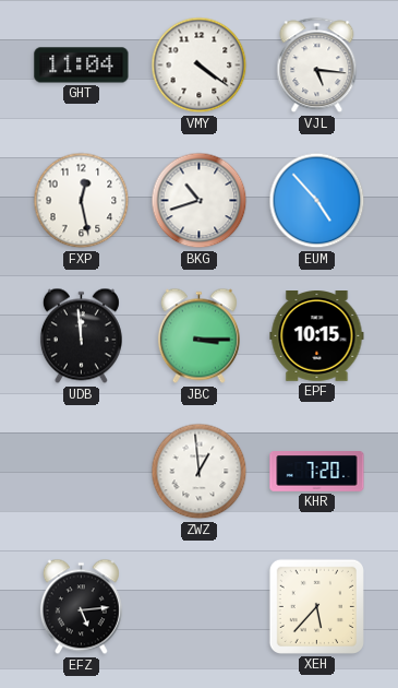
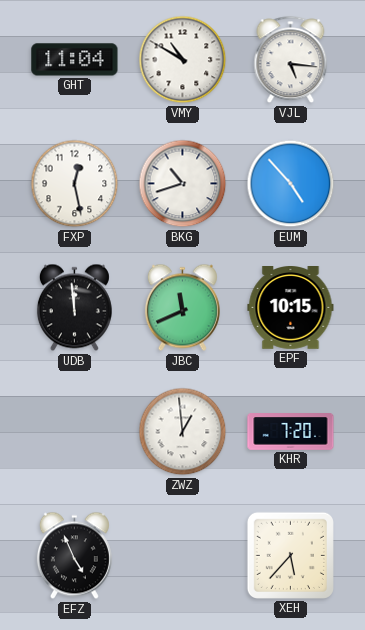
VMY: 4:21 -> 10:50 (183, 60)
JBC: 3:15 -> 11:41 (182, 308)
EFZ: 5:14 -> 4:56 (74, 556)
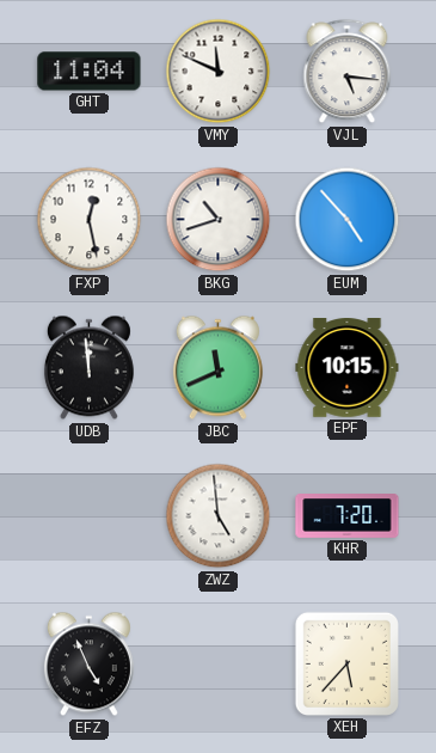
VMY: 10:50 -> 11:49 (219, 72)
ZWZ: 12:59 -> 4:59 (219, 516)
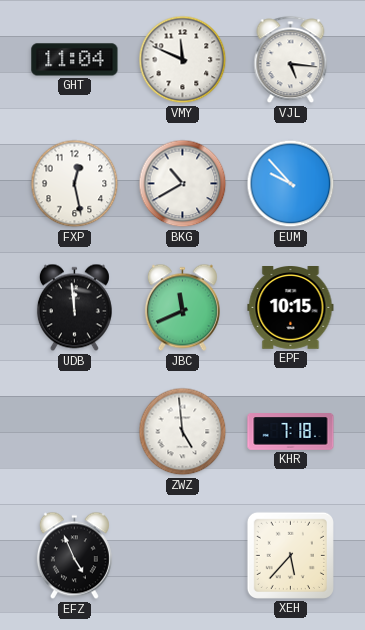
BKG: 10:42 -> 10:40 (183, 184)
EUM: 4:53 -> 9:53 (291, 184)
KHR: 7:20 -> 7:18 (291, 432)
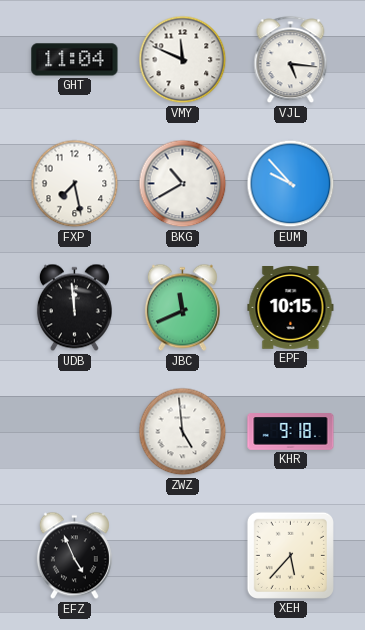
FXP: 12:28 -> 7:28 (75, 184)
KHR: 7:18 -> 9:18 (291, 432)
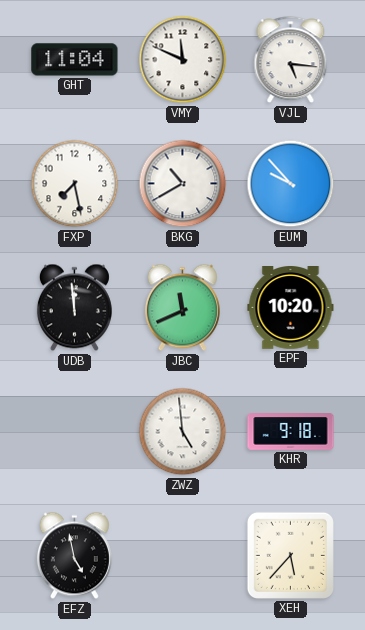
EPF: 10:15 -> 10:20 (291, 308)
EFZ: 4:56 -> 4:58 (74, 556)
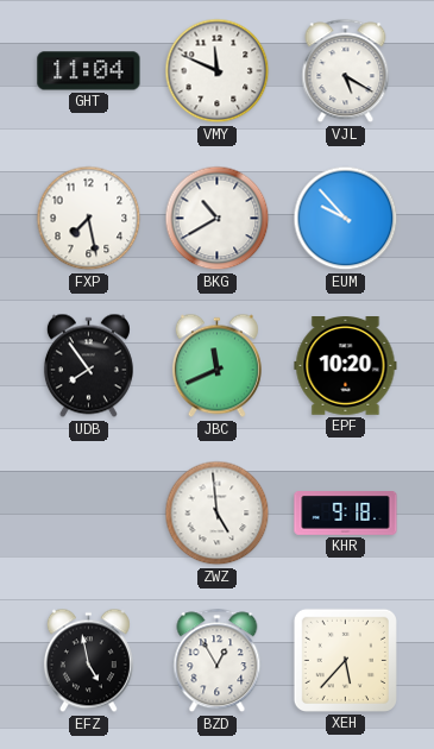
VJL: 5:16 -> 5:20 (346, 71)
UDB: 11:59 -> 7:54 (88, 366)
BZD: none -> 12:55 (218, 661)
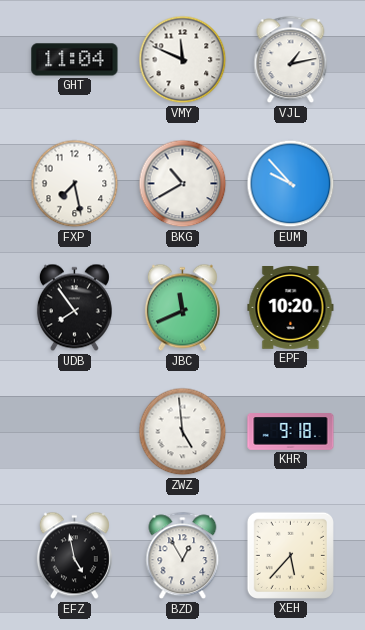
VJL: 5:20 -> 1:13 (291, 60)
